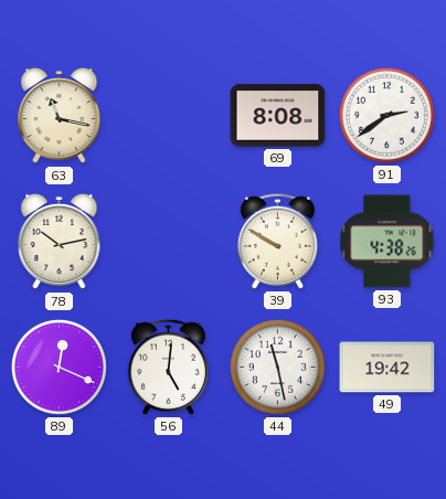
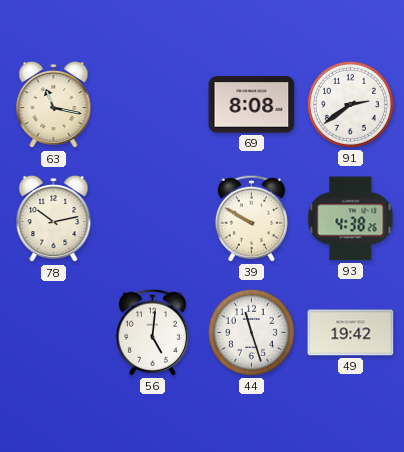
89: 12:19 -> none (59, 367)
44: 11:28 -> 11:27 (251, 332)
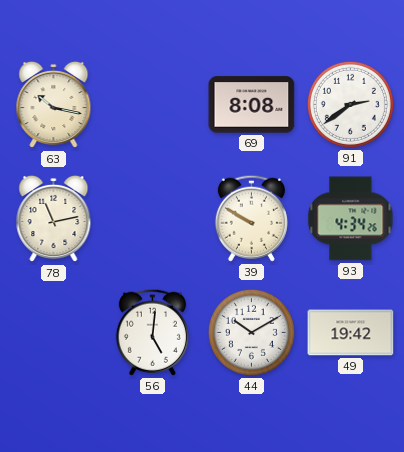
63: 11:17 -> 10:17 (54, 105)
78: 10:13 -> 11:13 (54, 219)
93: 4:38 -> 4:34 (351, 219)
44: 11:27 -> 10:10 (251, 332)
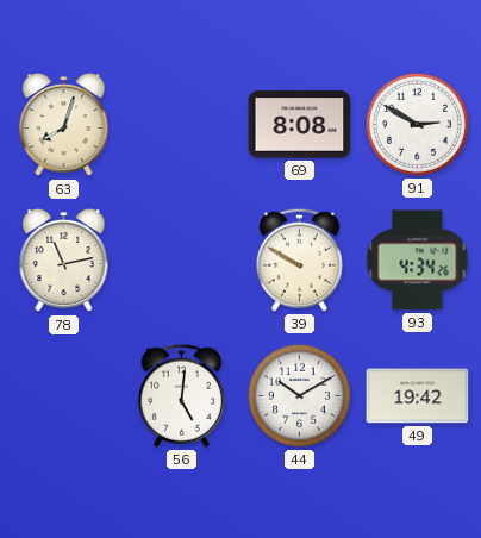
63: 10:17 -> 8:03 (64, 125)
91: 2:39 -> 2:50 (417, 124)
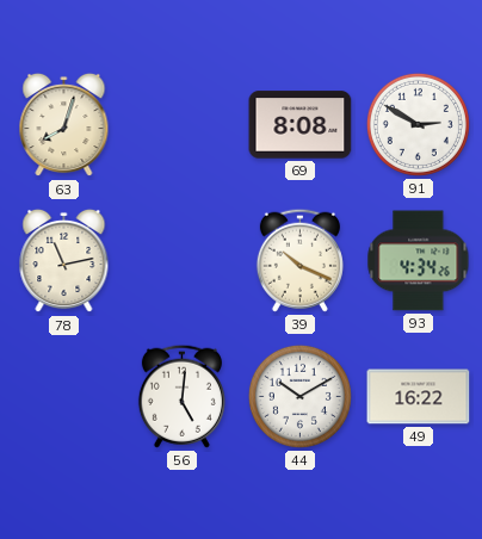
39: 9:50 -> 10:19 (299, 260)
49: 19:42 -> 16:22 (419, 397)
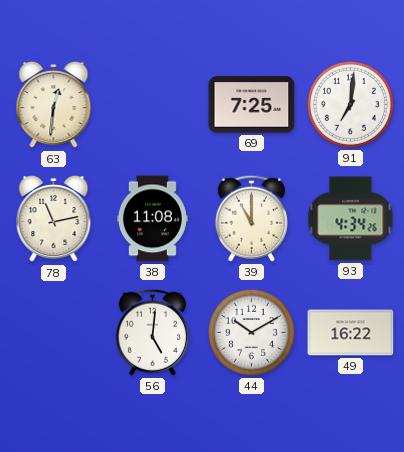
63: 8:03 -> 12:31 (54, 105)
69: 8:08 -> 7:25 (252, 105)
91: 2:50 -> 7:01 (350, 104)
38: none -> 11:08 (153, 219)
39: 10:19 -> 11:00 (251, 218)
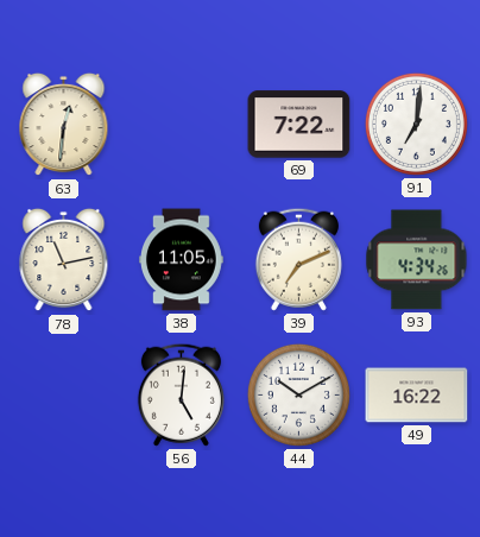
69: 7:25 -> 7:22 (299, 125)
38: 11:08 -> 11:05 (182, 260)
39: 11:00 -> 7:11 (298, 259)
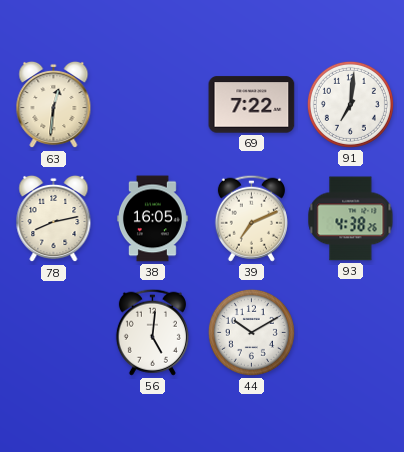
78: 11:13 -> 8:13 (54, 219)
38: 11:05 -> 16:05 (153, 219)
93: 4:34 -> 4:38 (351, 219)
49: 16:22 -> none (417, 396)
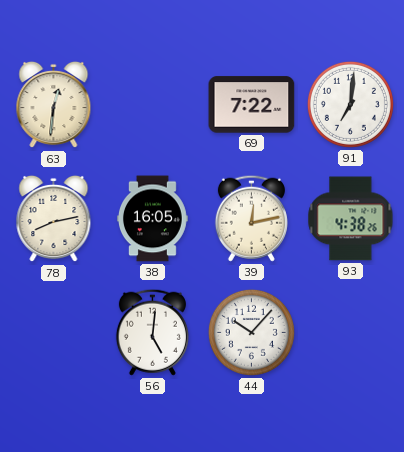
39: 7:11 -> 12:13 (251, 218)
44: 10:10 -> 10:07 (251, 332)
